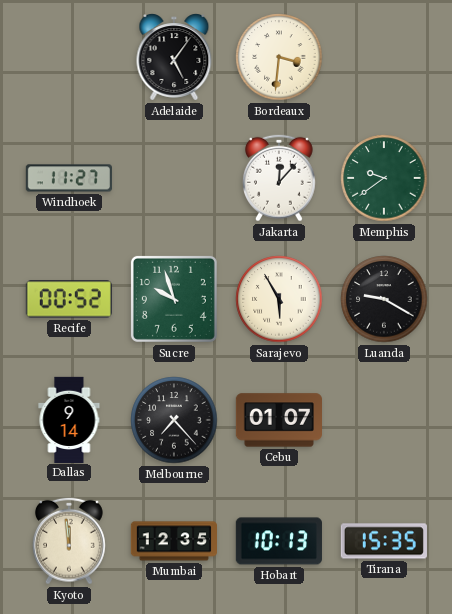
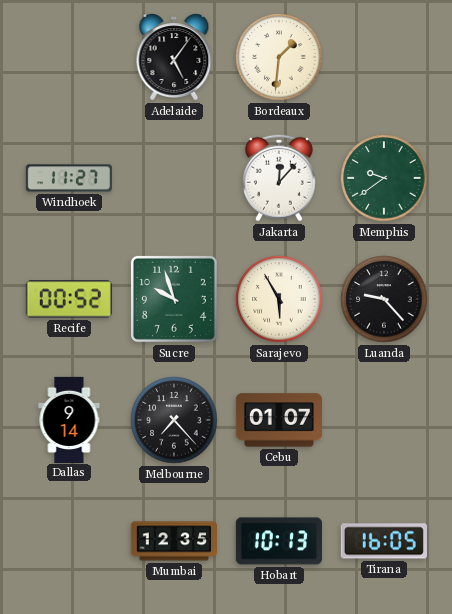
Bordeaux: 3:31 -> 1:31 (279, 57)
Luanda: 9:20 -> 9:23 (384, 299)
Kyoto: 11:59 -> none (70, 541)
Tirana: 15:35 -> 16:05 (384, 541)
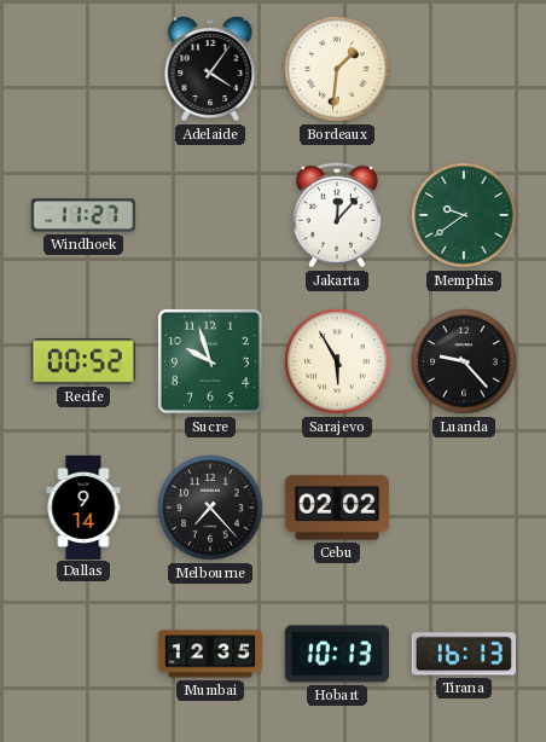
Adelaide: 5:06 -> 4:06 (210, 69)
Cebu: 01:07 -> 02:02 (336, 508)
Tirana: 16:05 -> 16:13 (464, 654)
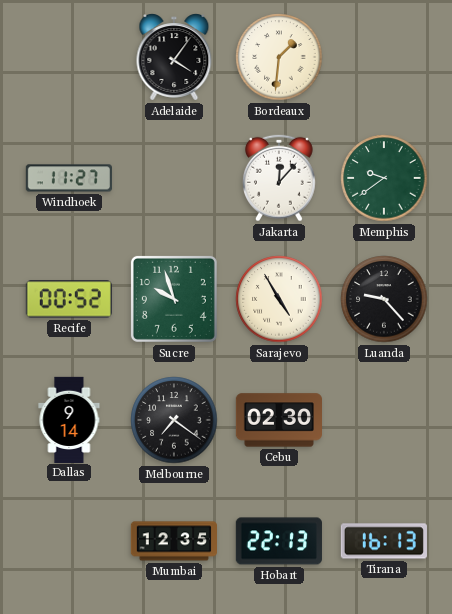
Sarajevo: 5:55 -> 4:55 (279, 299)
Melbourne: 7:23 -> 7:21 (174, 420)
Cebu: 02:02 -> 02:30 (278, 420)
Hobart: 10:13 -> 22:13 (279, 541)
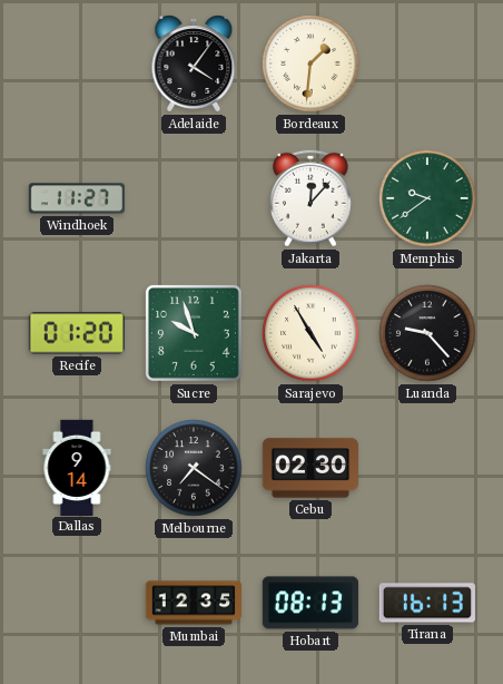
Recife: 00:52 -> 01:20 (77, 333)
Hobart: 22:13 -> 08:13 (310, 603)
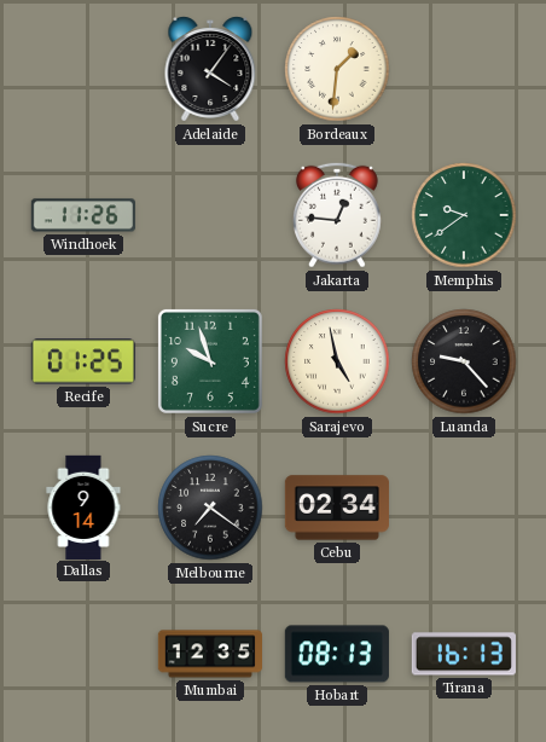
Windhoek: 11:27 -> 11:26 (83, 215)
Jakarta: 12:07 -> 12:46 (338, 215)
Recife: 01:20 -> 01:25 (83, 361)
Sarajevo: 4:55 -> 4:58 (337, 361)
Cebu: 02:30 -> 02:34 (336, 508)
